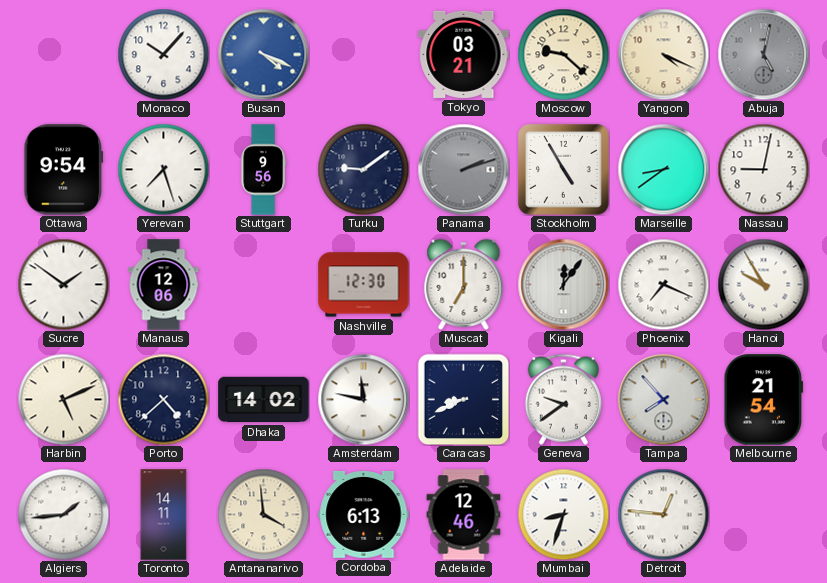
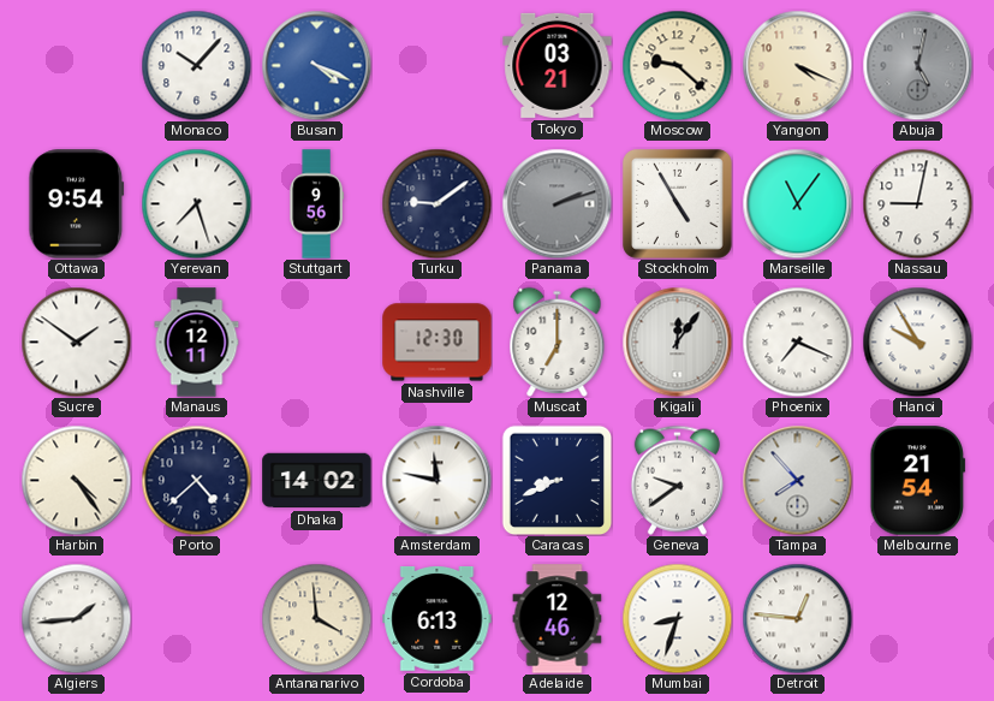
Marseille: 8:39 -> 11:06 (797, 203)
Manaus: 12:06 -> 12:11 (197, 343)
Harbin: 5:11 -> 4:24 (76, 480)
Toronto: 14:11 -> none (164, 515)
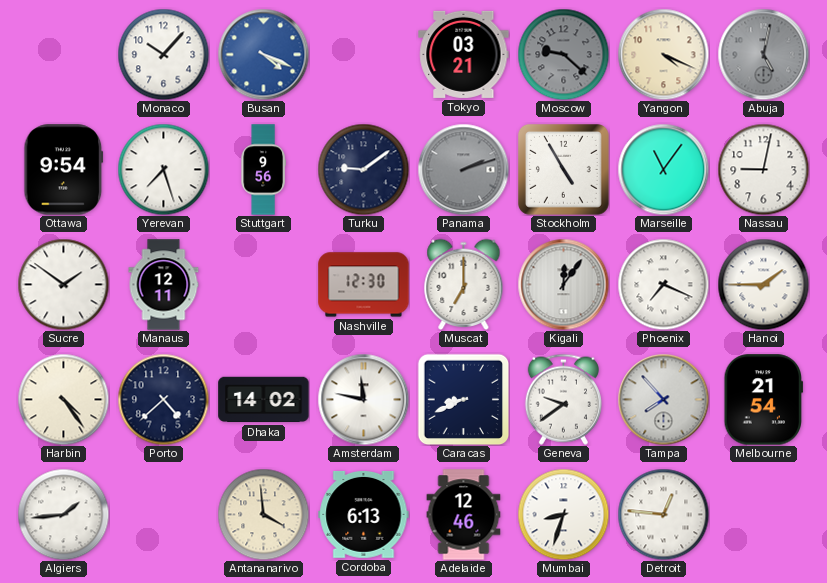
Moscow dial: cream -> grey (563, 54)
Hanoi: 9:55 -> 1:45 (763, 284)
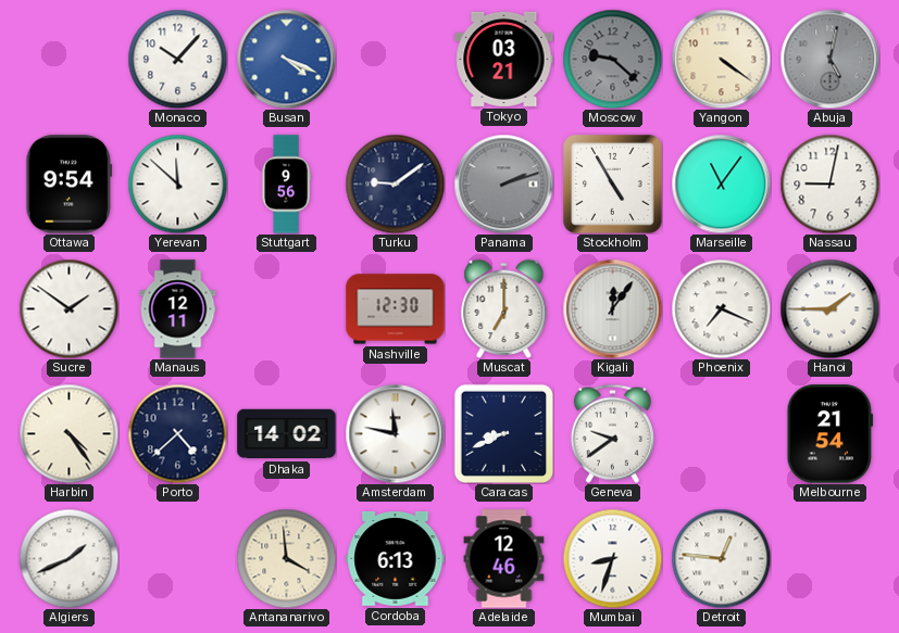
Yangon: 4:19 -> 4:21 (721, 59)
Yerevan: 7:27 -> 11:52 (177, 183)
Tampa: 7:53 -> none (663, 399)
Algiers: 1:44 -> 1:41 (68, 558)
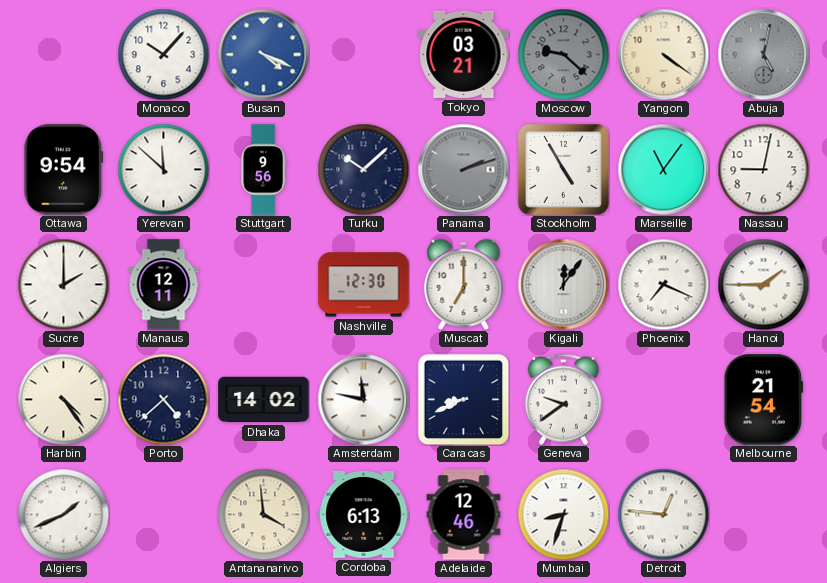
Turku: 9:09 -> 10:08 (363, 169)
Sucre: 1:51 -> 2:00 (63, 284)
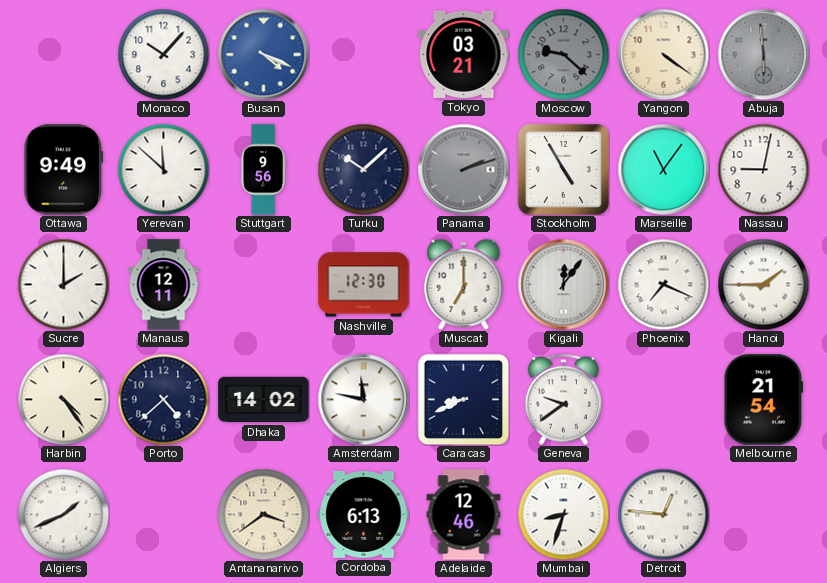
Abuja: 5:02 -> 5:59 (763, 54)
Ottawa: 9:54 -> 9:49 (64, 170)
Antananarivo: 3:59 -> 3:39 (263, 514)
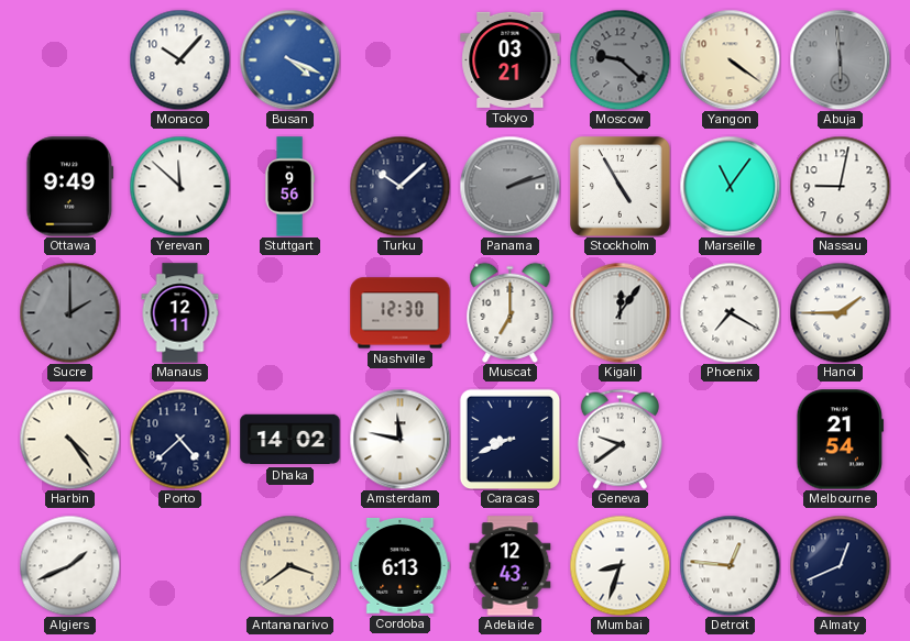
Sucre dial: white -> grey (69, 312)
Phoenix: 7:19 -> 7:20 (730, 312)
Adelaide: 12:46 -> 12:43 (511, 566)
Almaty: none -> 12:41 (840, 565)
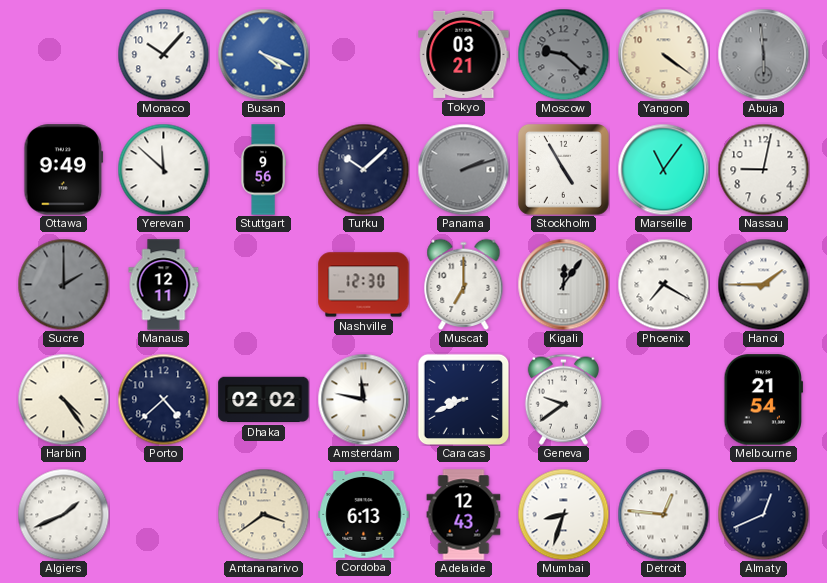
Dhaka: 14:02 -> 02:02 (264, 400)
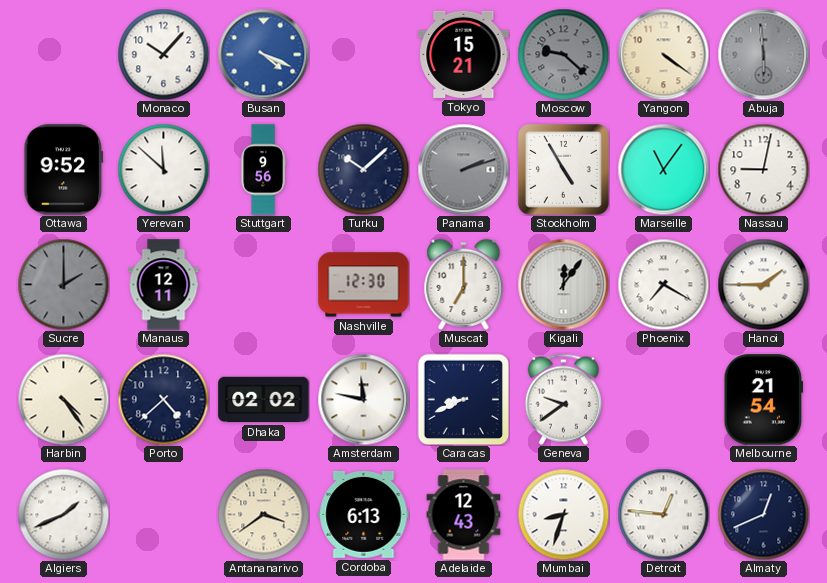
Tokyo: 03:21 -> 15:21 (464, 54)
Ottawa: 9:49 -> 9:52 (64, 170)
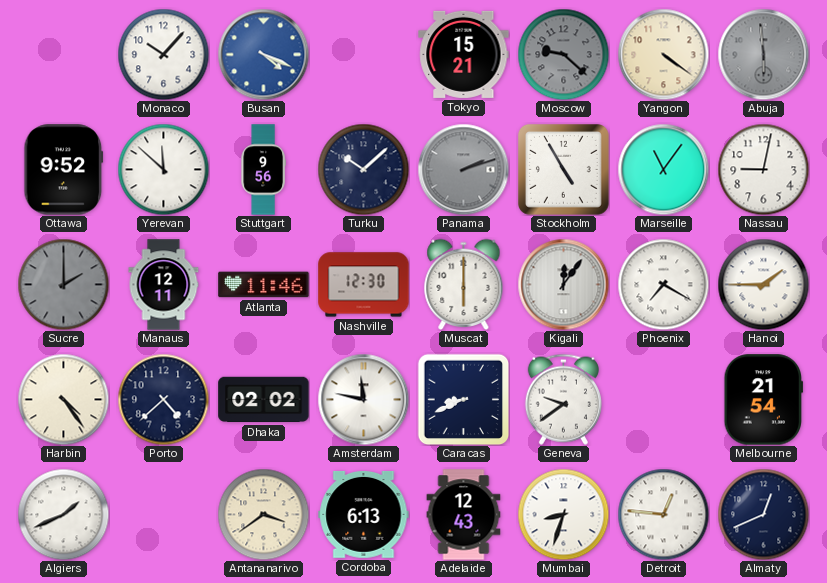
Atlanta: none -> 11:46 (264, 285)
Muscat: 7:00 -> 6:00 (464, 284)
